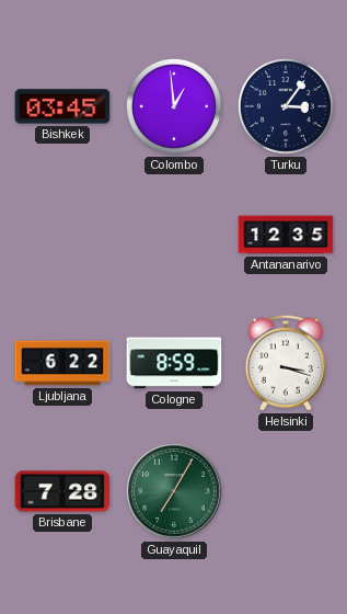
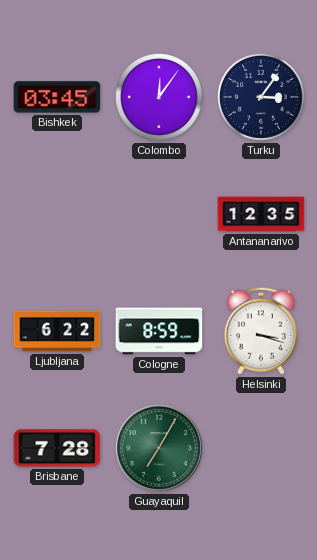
Colombo: 12:59 -> 12:06 (159, 97)
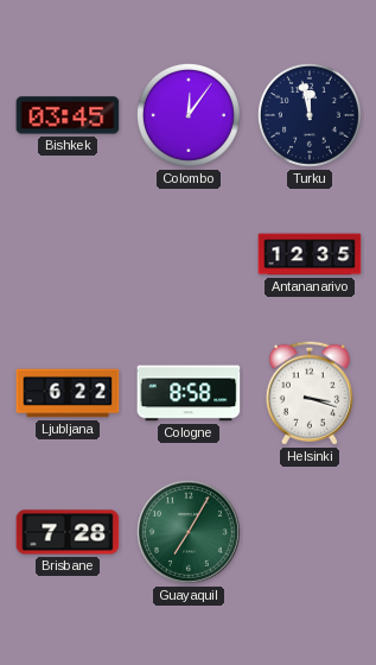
Turku: 3:06 -> 11:58 (310, 115)
Cologne: 8:59 -> 8:58 (189, 393)
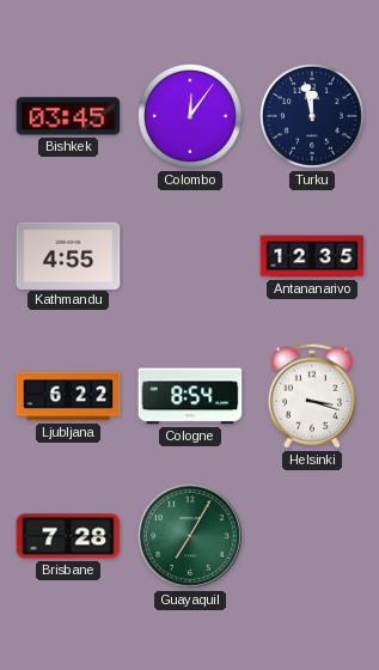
Kathmandu: none -> 4:55 (68, 255)
Cologne: 8:58 -> 8:54 (190, 396)
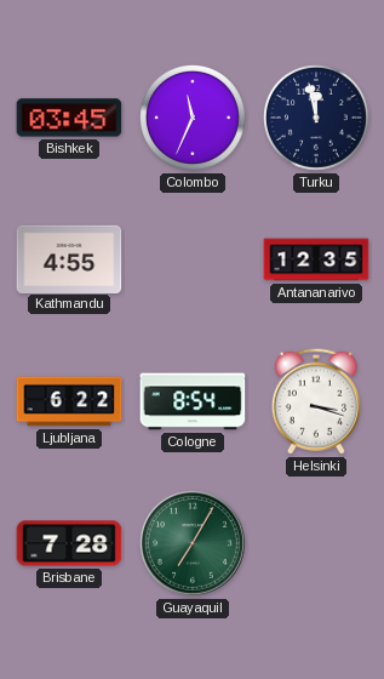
Colombo: 12:06 -> 11:34 (193, 118)
